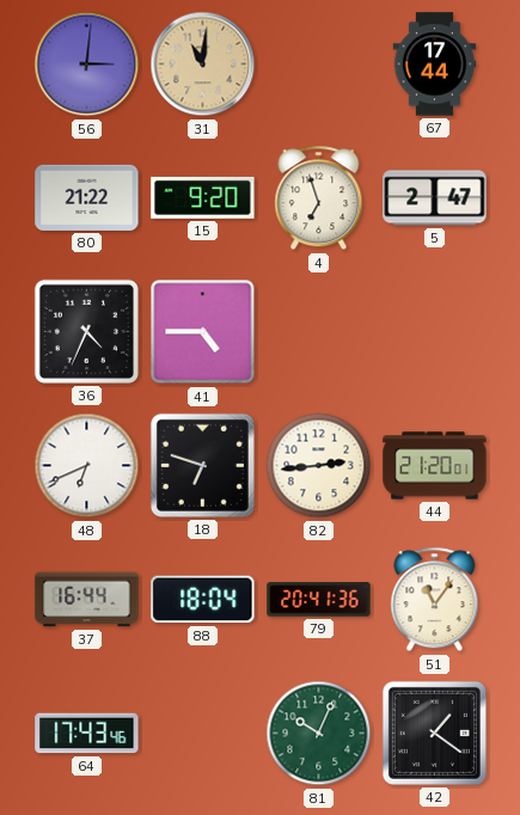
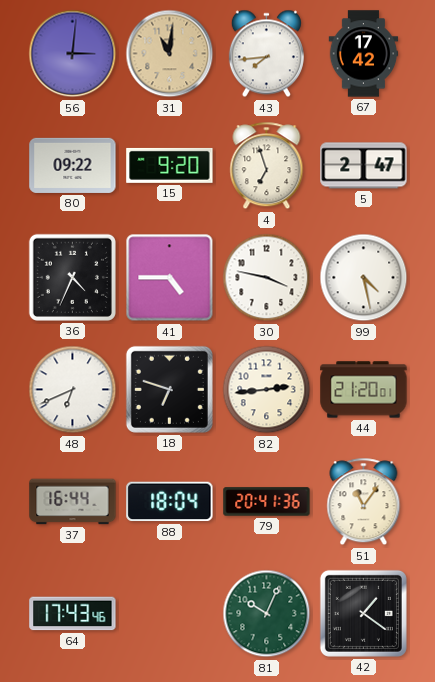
43: none -> 7:44 (266, 54)
67: 17:44 -> 17:42 (364, 54)
80: 21:22 -> 09:22 (73, 165)
30: none -> 3:47 (267, 278)
99: none -> 4:28 (364, 278)
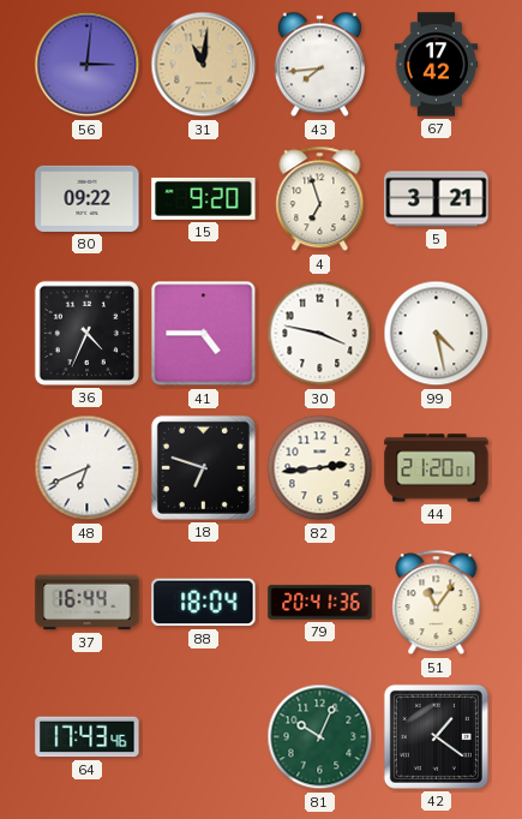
5: 2:47 -> 3:21 (437, 199)
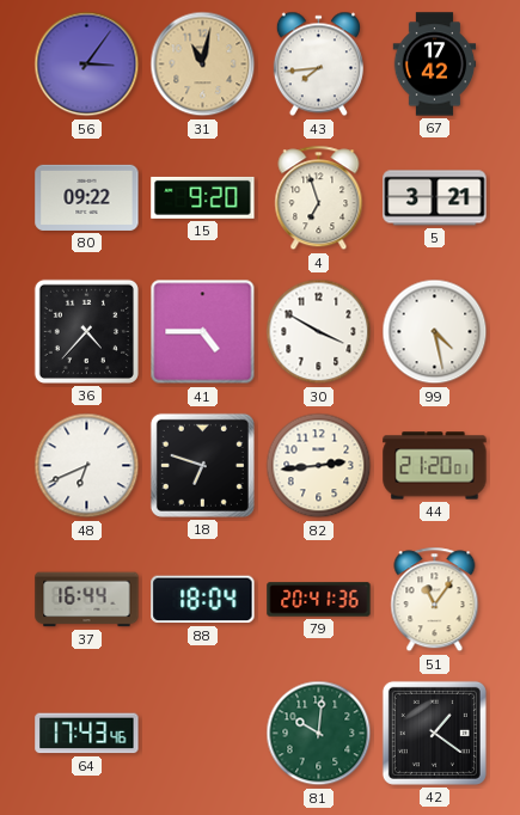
56: 3:01 -> 3:06 (87, 65)
31: 11:01 -> 11:02 (203, 65)
36: 4:34 -> 4:37 (86, 331)
30: 3:47 -> 3:50 (319, 332)
81: 10:04 -> 10:01 (319, 734)
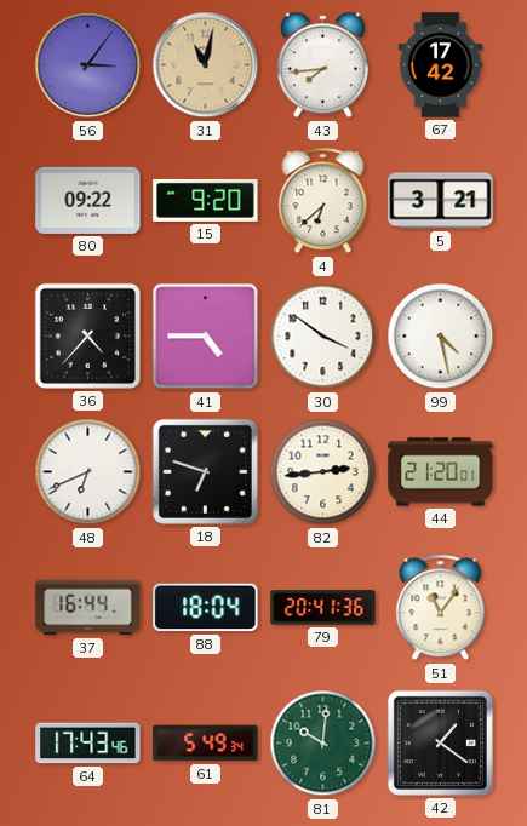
4: 6:57 -> 6:38 (323, 201)
30: 3:50 -> 3:51 (323, 337)
61: none -> 5:49 (206, 744)
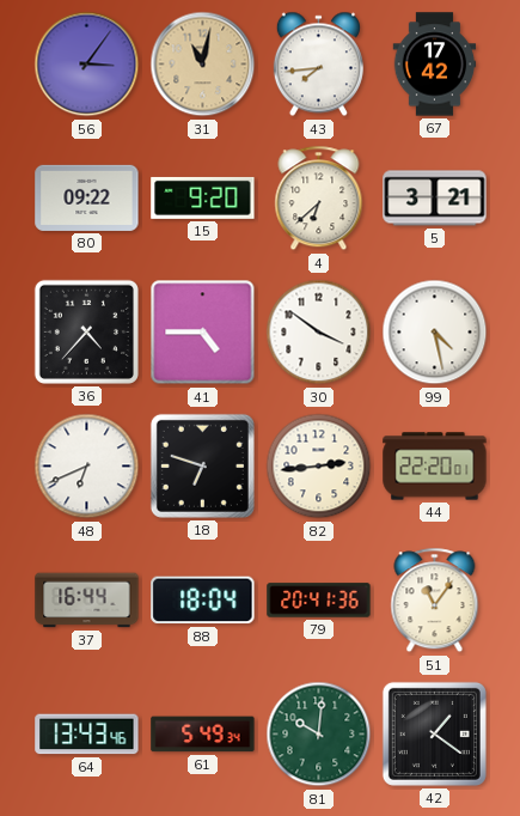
44: 21:20 -> 22:20 (435, 467)
64: 17:43 -> 13:43 (87, 735)
